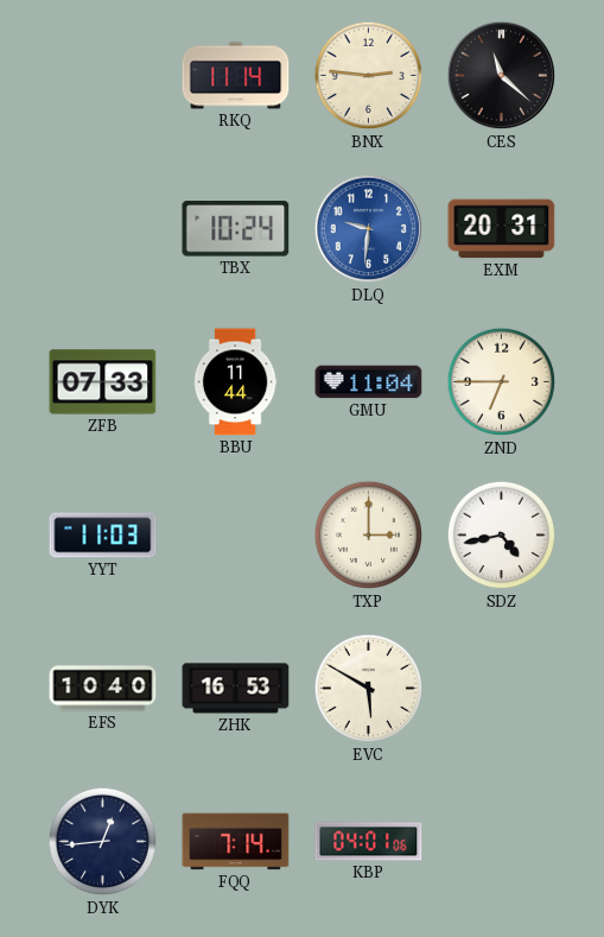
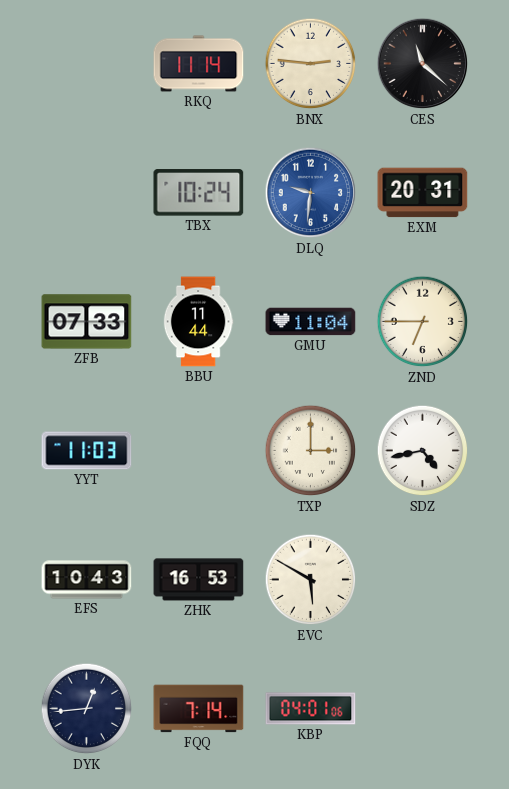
EFS: 10:40 -> 10:43 (87, 580)
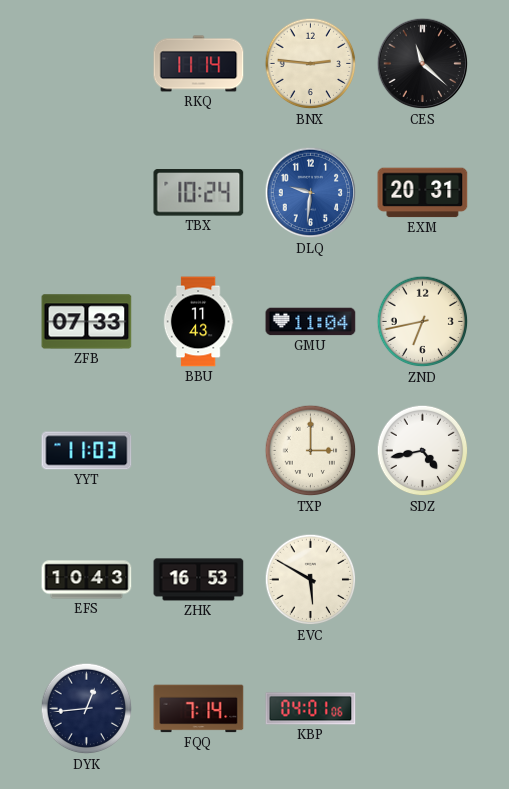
BBU: 11:44 -> 11:43 (198, 322)
ZND: 6:45 -> 6:43 (423, 322)
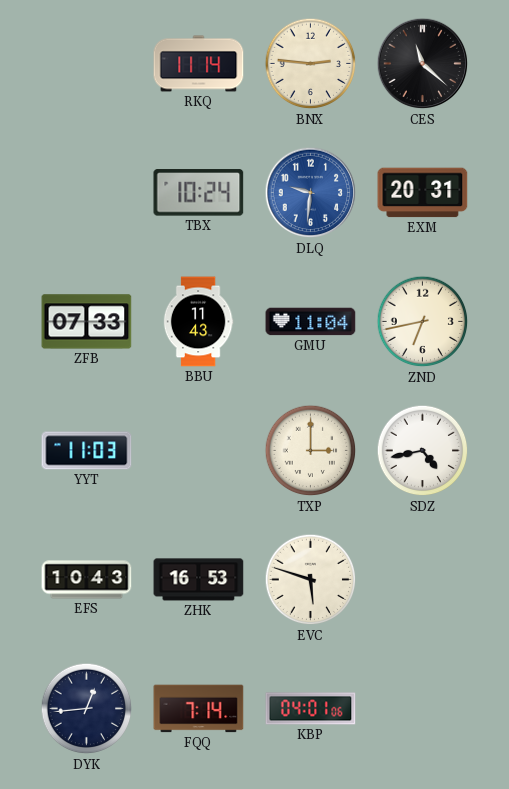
EVC: 5:50 -> 5:48 (311, 580)
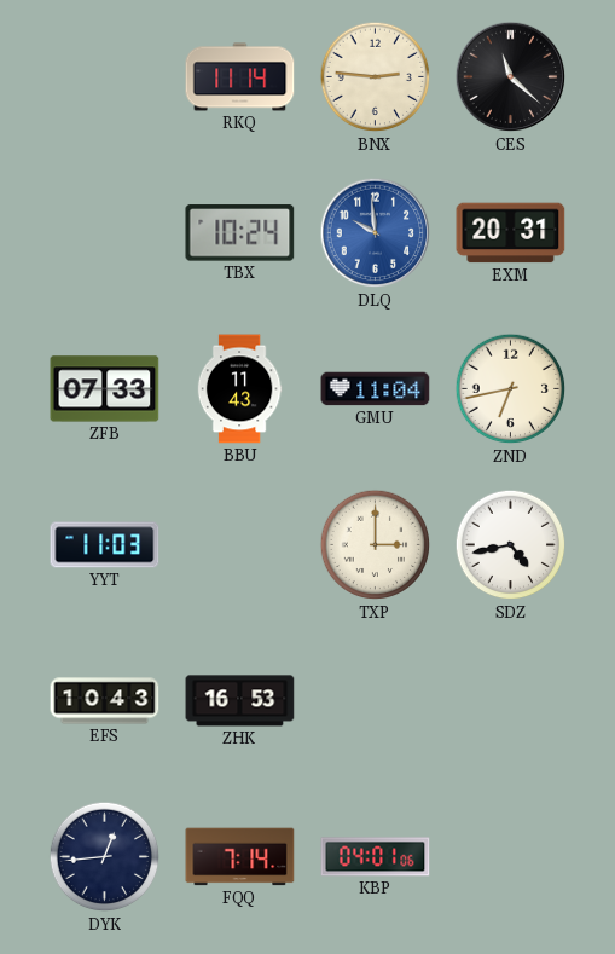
DLQ: 9:31 -> 9:59 (376, 233)
EVC: 5:48 -> none (311, 580)
